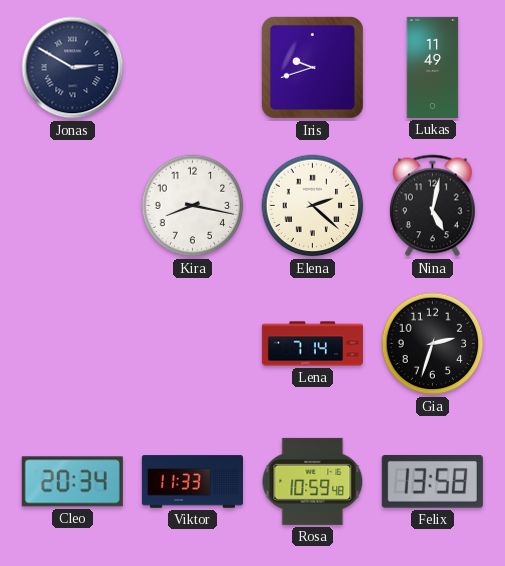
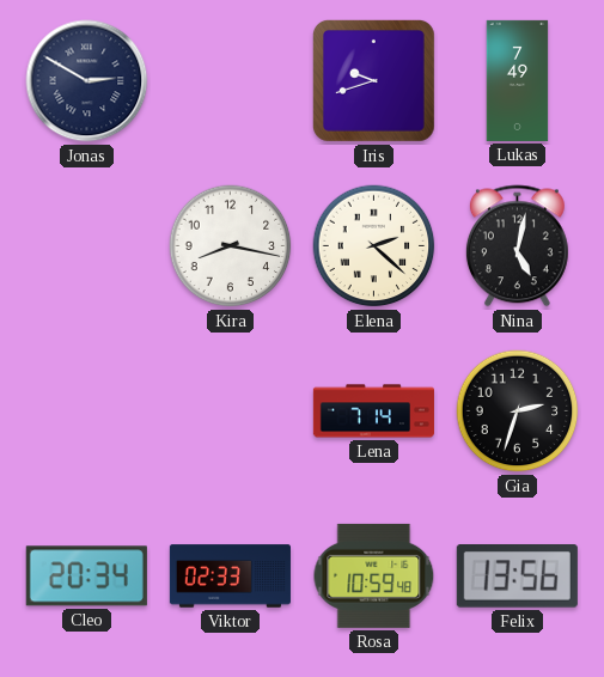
Lukas: 11:49 -> 7:49 (518, 80)
Viktor: 11:33 -> 02:33 (230, 577)
Felix: 13:58 -> 13:56 (517, 577)
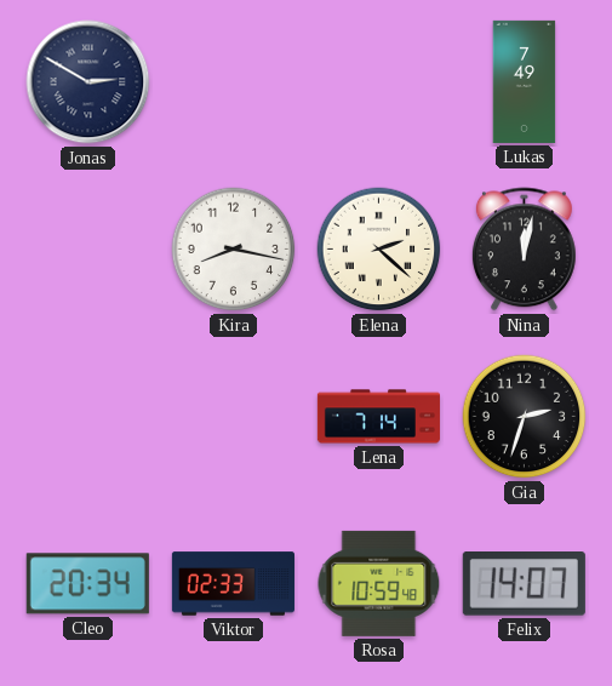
Iris: 9:42 -> none (373, 80)
Nina: 5:02 -> 12:02 (524, 250)
Felix: 13:56 -> 14:07 (524, 584)
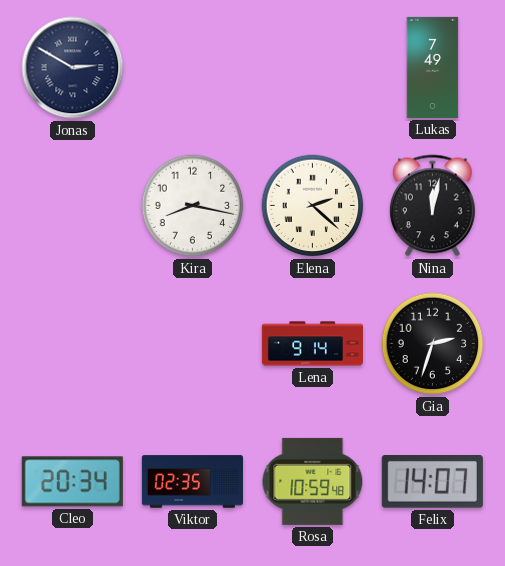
Lena: 7:14 -> 9:14 (312, 344)
Viktor: 02:33 -> 02:35 (192, 482)
